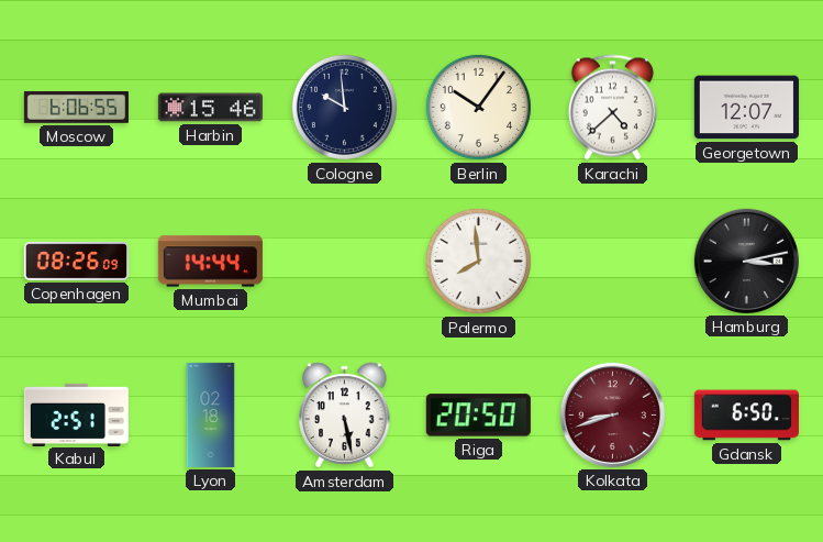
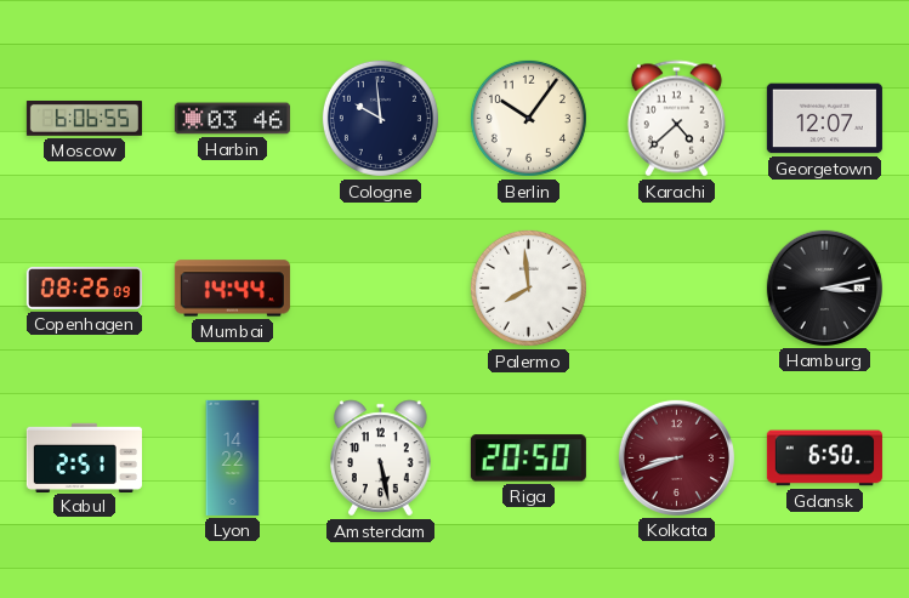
Harbin: 15:46 -> 03:46 (232, 119)
Lyon: 02:18 -> 14:22 (233, 457)
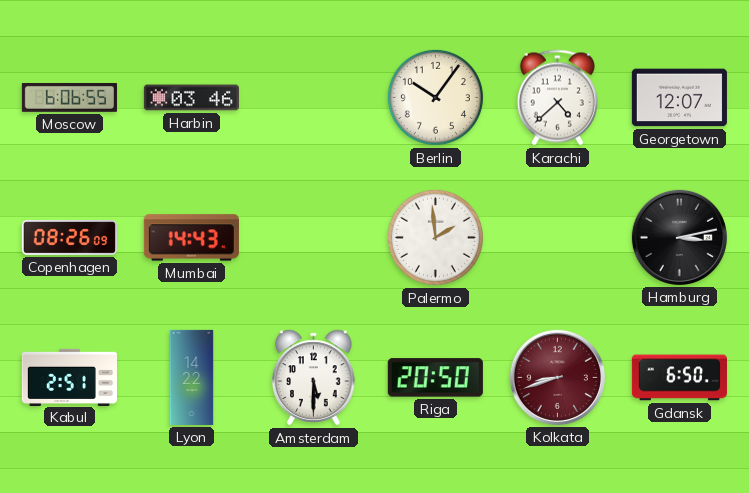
Cologne: 9:59 -> none (380, 118)
Mumbai: 14:44 -> 14:43 (191, 238)
Palermo: 7:59 -> 1:59 (435, 237)
Amsterdam: 5:28 -> 5:30 (314, 378)
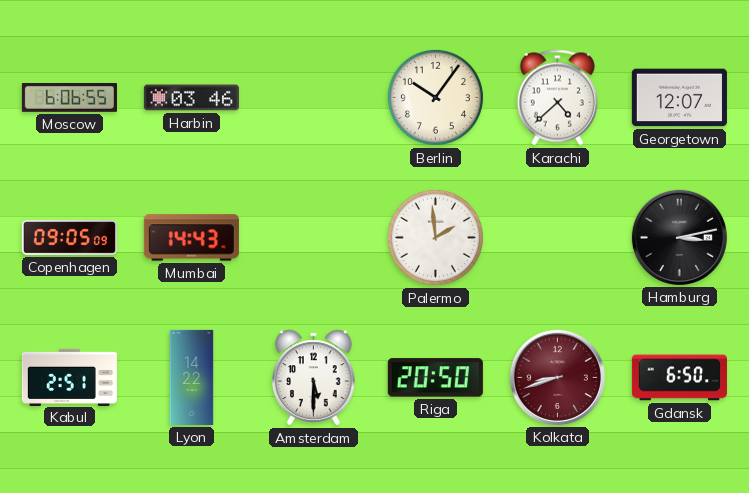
Copenhagen: 08:26 -> 09:05 (69, 238)
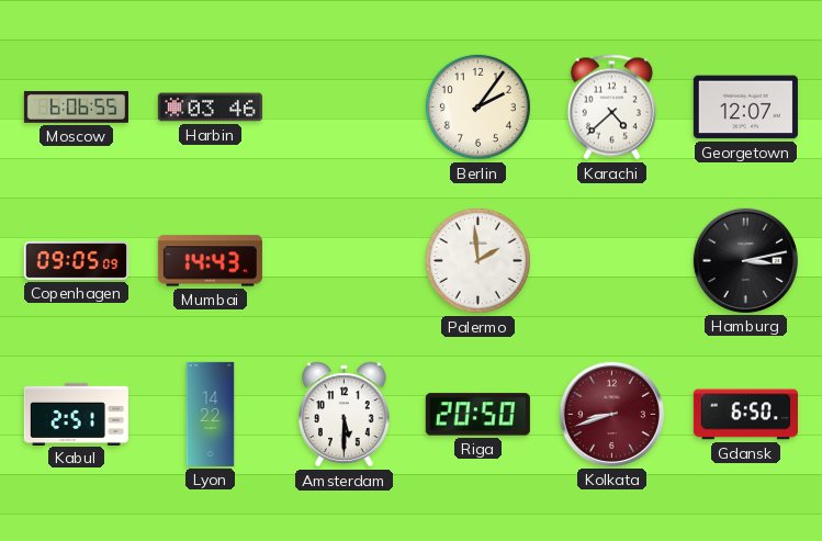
Berlin: 10:06 -> 2:06 (477, 106)
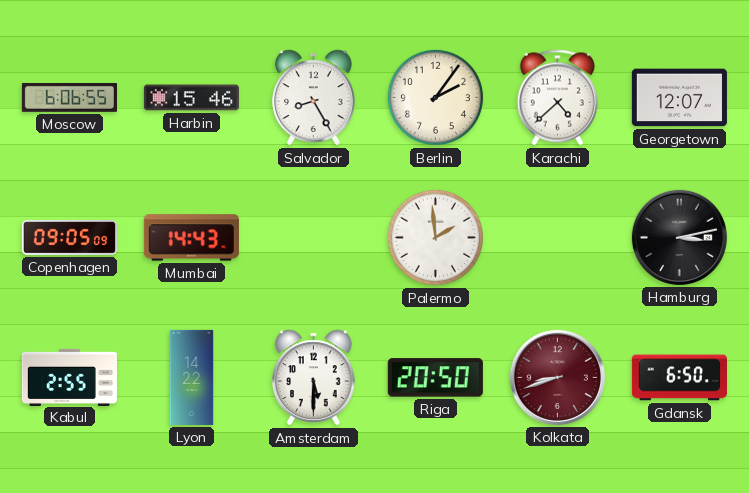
Harbin: 03:46 -> 15:46 (191, 98)
Salvador: none -> 8:25 (314, 98)
Kabul: 2:51 -> 2:55 (69, 377)
